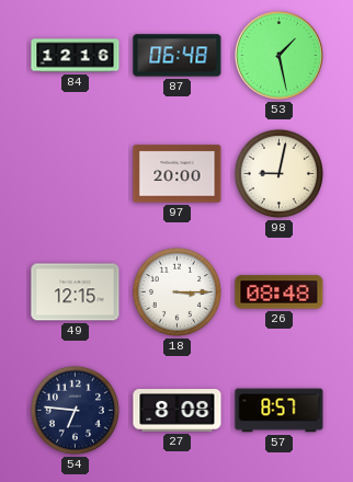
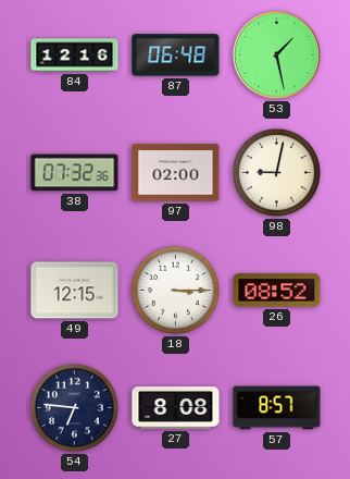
38: none -> 07:32 (75, 173)
97: 20:00 -> 02:00 (176, 173)
26: 08:48 -> 08:52 (277, 291)
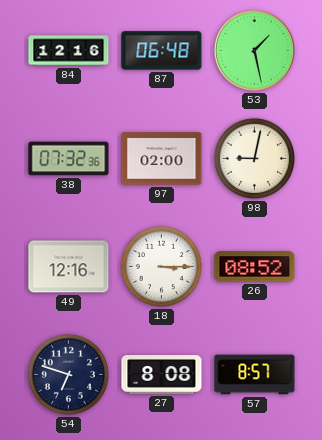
49: 12:15 -> 12:16 (69, 267)
54: 6:46 -> 6:48 (68, 374)
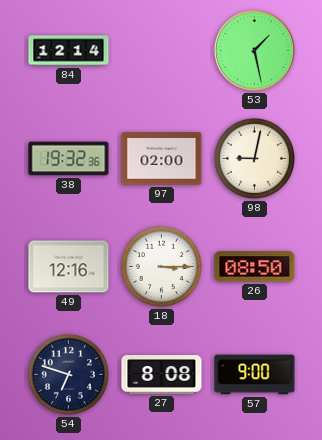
84: 12:16 -> 12:14 (69, 51)
87: 06:48 -> none (162, 51)
38: 07:32 -> 19:32 (69, 159)
26: 08:52 -> 08:50 (255, 267)
57: 8:57 -> 9:00 (255, 375)
